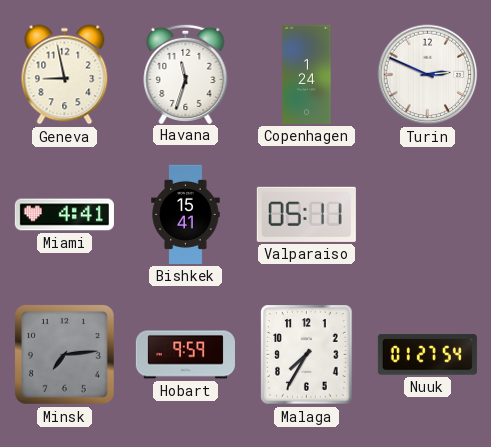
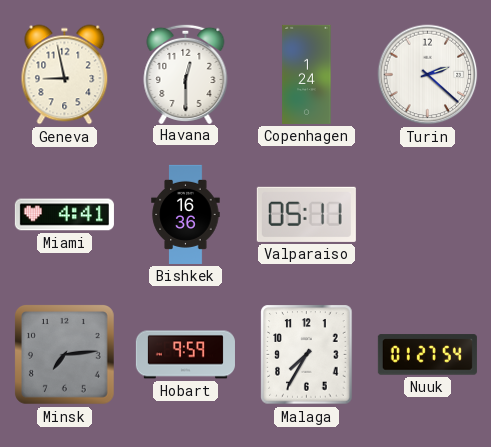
Havana: 11:33 -> 12:30 (186, 73)
Turin: 2:49 -> 2:22 (428, 75)
Bishkek: 15:41 -> 16:36 (186, 214)
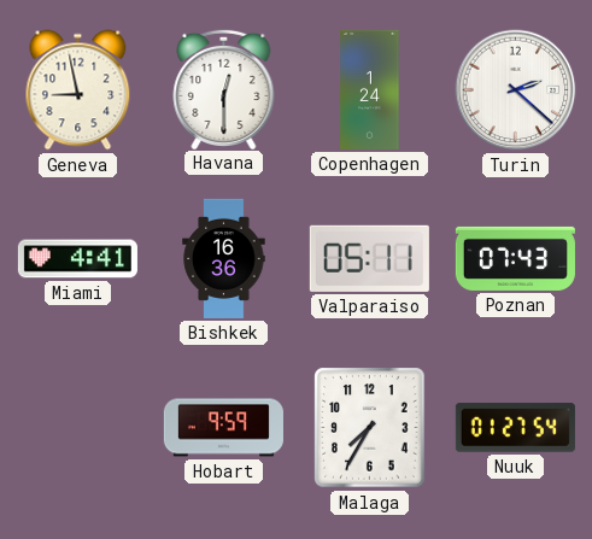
Poznan: none -> 07:43 (515, 258)
Minsk: 7:14 -> none (64, 354)
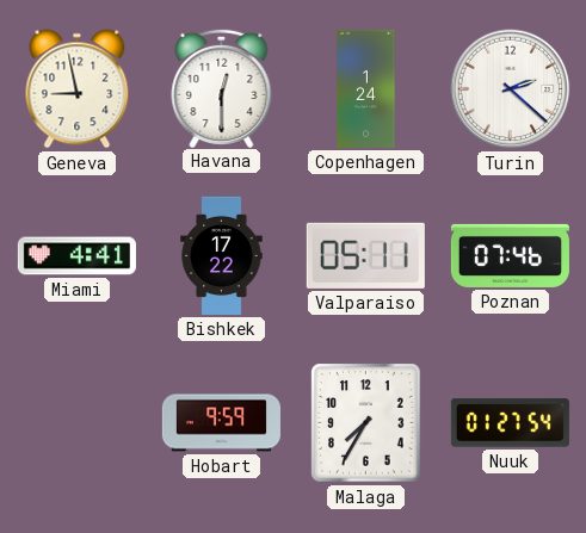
Bishkek: 16:36 -> 17:22 (222, 255)
Poznan: 07:43 -> 07:46 (510, 255)
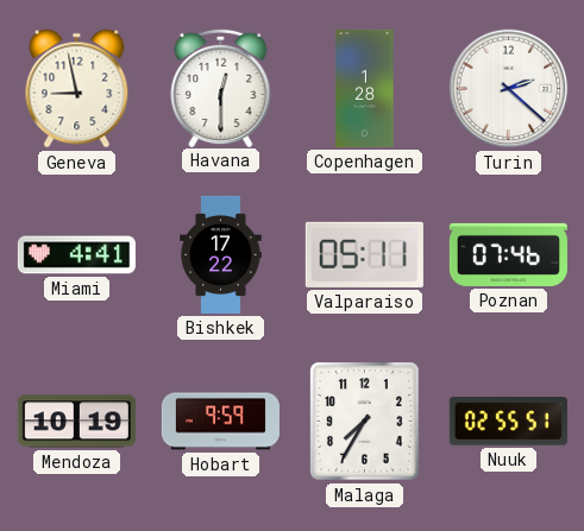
Copenhagen: 1:24 -> 1:28 (365, 88)
Mendoza: none -> 10:19 (76, 422)
Nuuk: 01:27 -> 02:55 (508, 422)
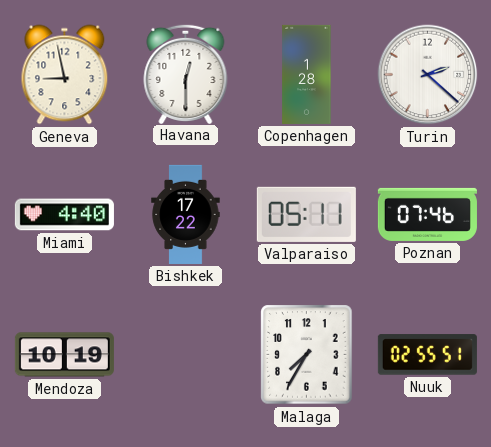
Miami: 4:41 -> 4:40 (64, 215)
Hobart: 9:59 -> none (220, 422)
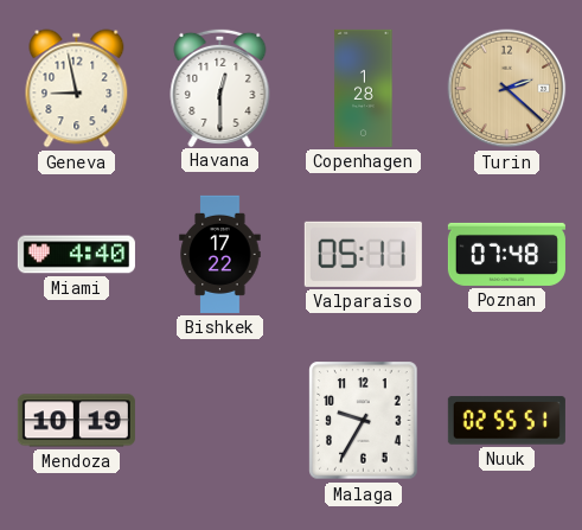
Turin dial: white -> champagne (507, 89)
Poznan: 07:46 -> 07:48 (506, 254)
Malaga: 7:35 -> 9:35 (364, 421)
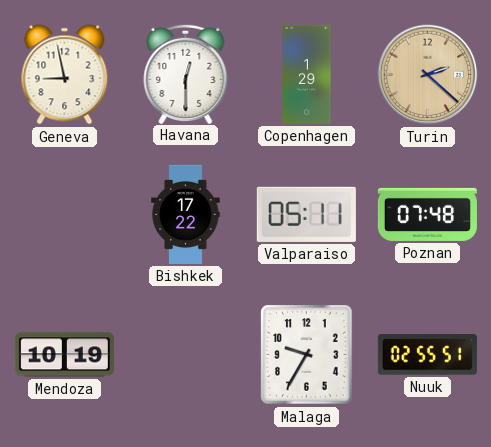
Copenhagen: 1:28 -> 1:29 (307, 74)
Miami: 4:40 -> none (76, 255)
